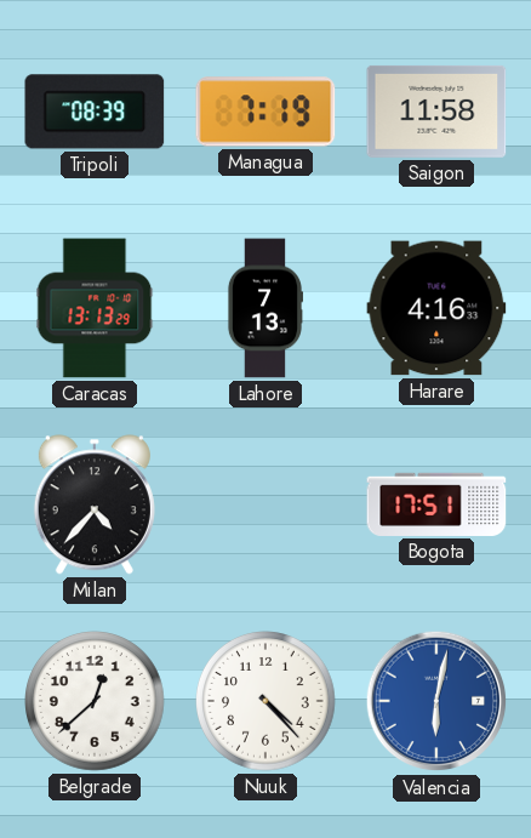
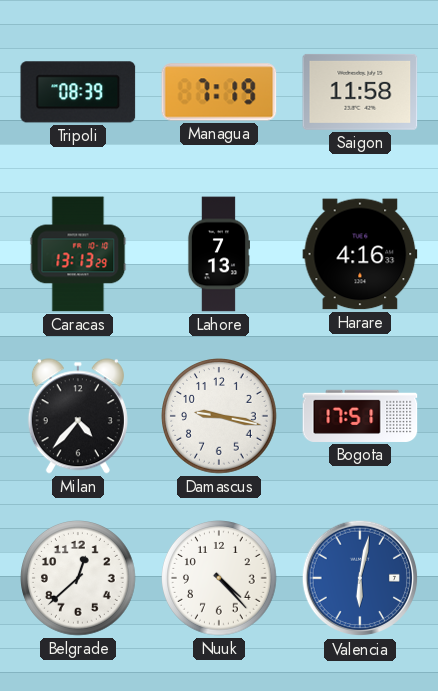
Damascus: none -> 9:17 (220, 417)
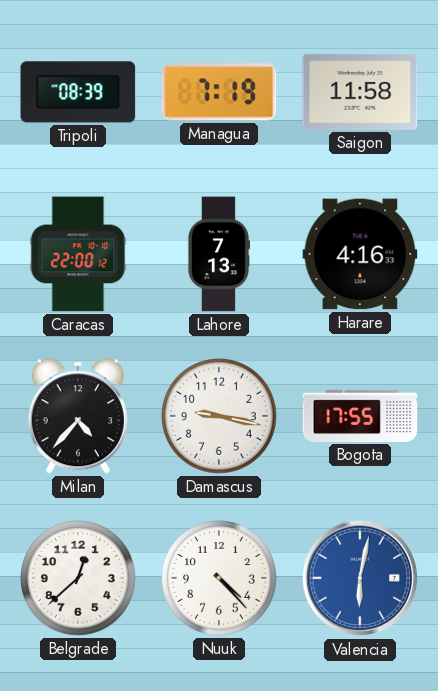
Caracas: 13:13 -> 22:00 (78, 254)
Bogota: 17:51 -> 17:55 (360, 416)
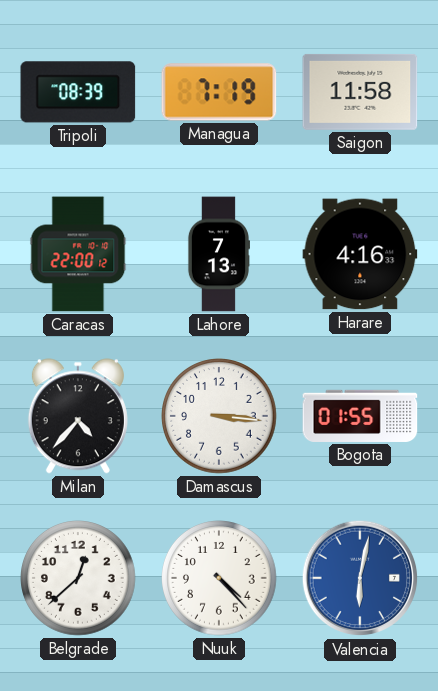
Damascus: 9:17 -> 3:16 (220, 417)
Bogota: 17:55 -> 01:55 (360, 416)
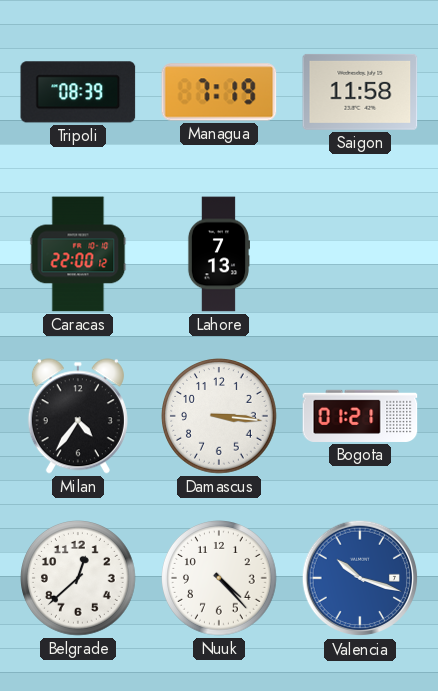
Harare: 4:16 -> none (360, 254)
Milan: 4:37 -> 4:36 (78, 416)
Bogota: 01:55 -> 01:21 (360, 416)
Valencia: 6:02 -> 10:18 (360, 578)
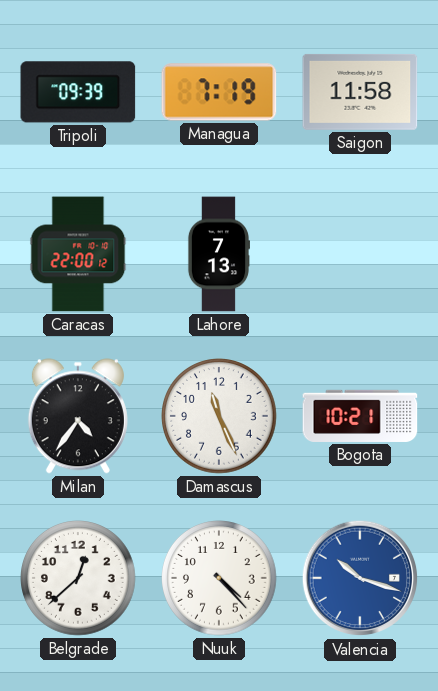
Tripoli: 08:39 -> 09:39 (78, 92)
Damascus: 3:16 -> 11:26 (220, 417)
Bogota: 01:21 -> 10:21 (360, 416)
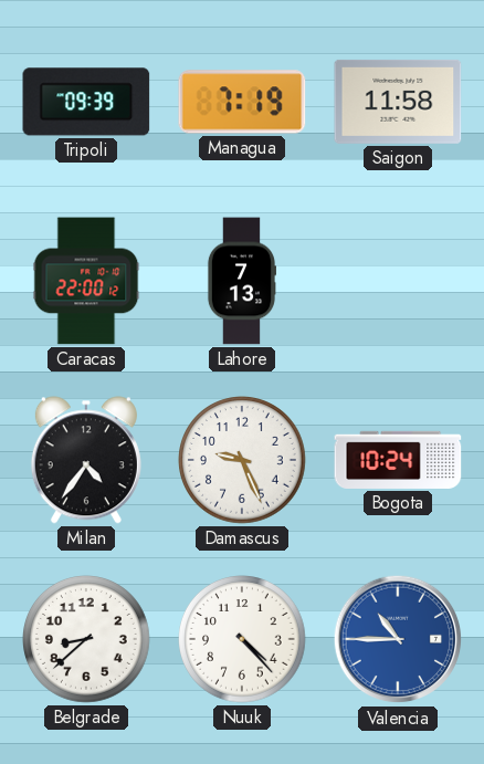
Damascus: 11:26 -> 9:26 (243, 461)
Bogota: 10:21 -> 10:24 (398, 460)
Belgrade: 12:38 -> 8:38 (87, 640)
Valencia: 10:18 -> 10:45 (398, 639)
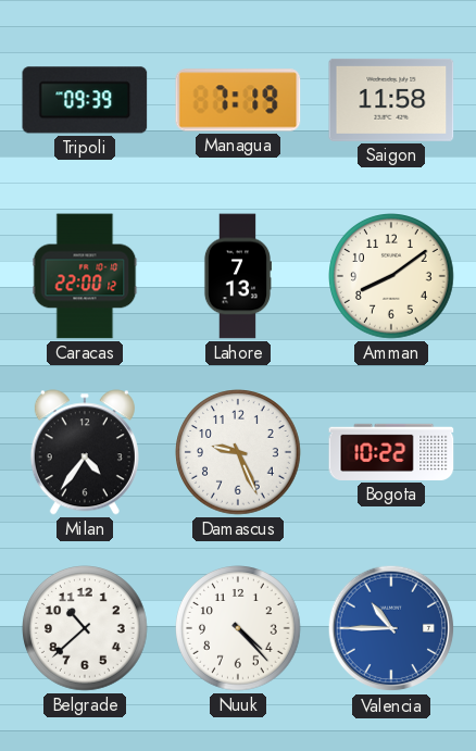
Amman: none -> 8:09 (392, 277)
Bogota: 10:24 -> 10:22 (391, 452)
Belgrade: 8:38 -> 10:38 (86, 629)
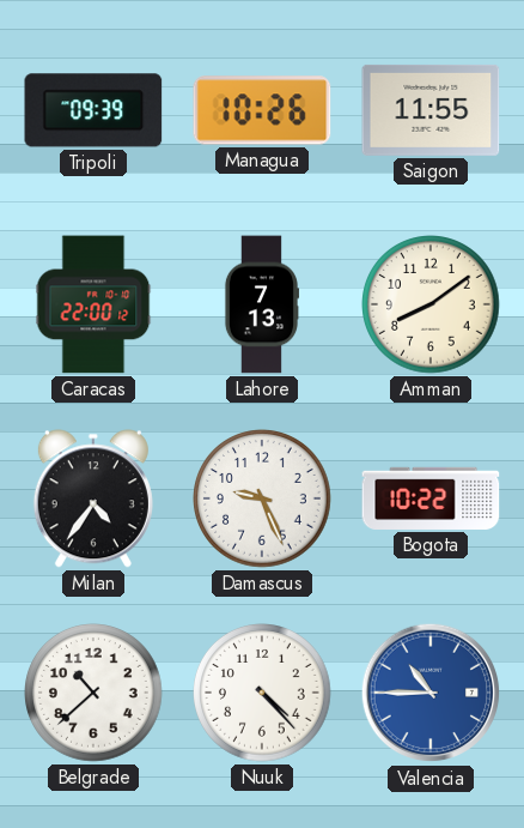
Managua: 7:19 -> 10:26 (262, 110)
Saigon: 11:58 -> 11:55 (431, 110)
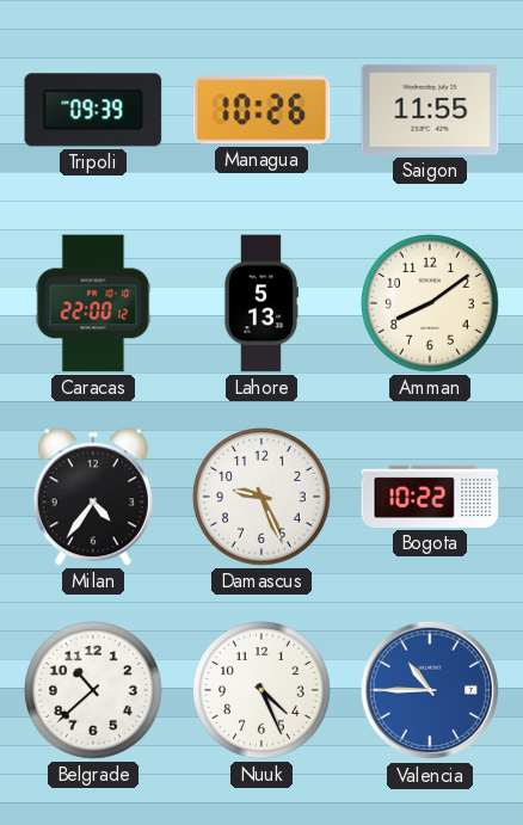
Lahore: 7:13 -> 5:13 (261, 303)
Nuuk: 4:23 -> 4:26 (263, 691)
